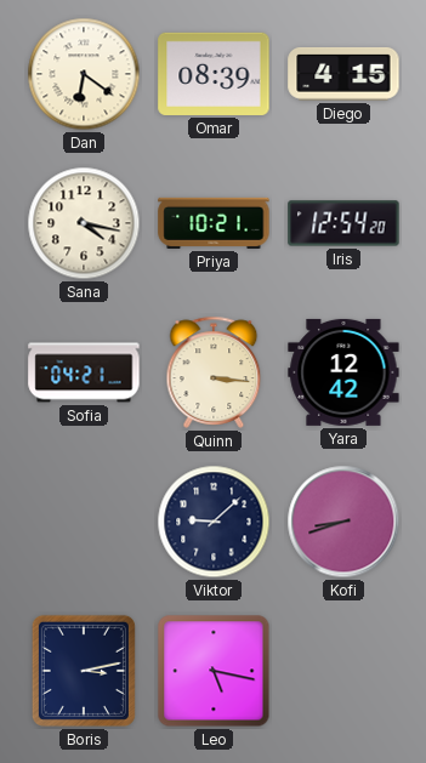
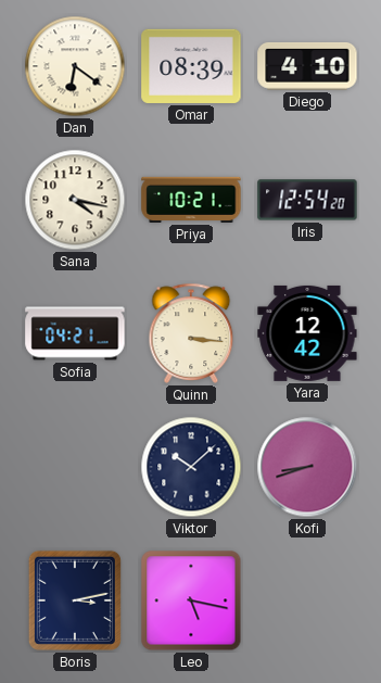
Diego: 4:15 -> 4:10 (307, 66)
Viktor: 9:08 -> 10:08 (191, 467)
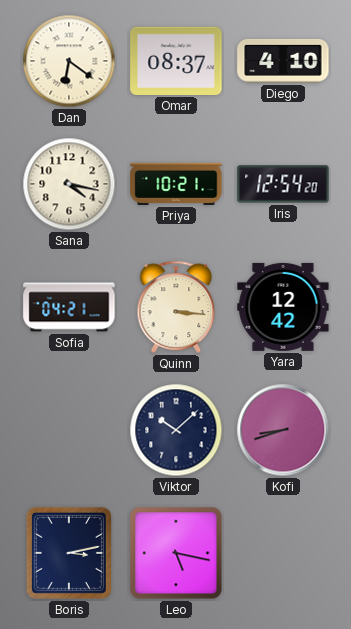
Omar: 08:39 -> 08:37 (176, 61)
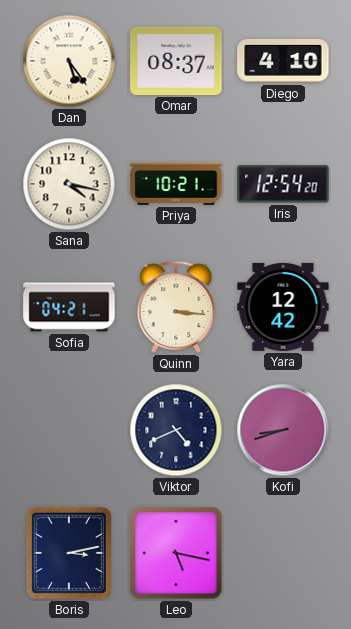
Dan: 6:21 -> 5:24 (69, 61)
Viktor: 10:08 -> 4:41 (176, 430)
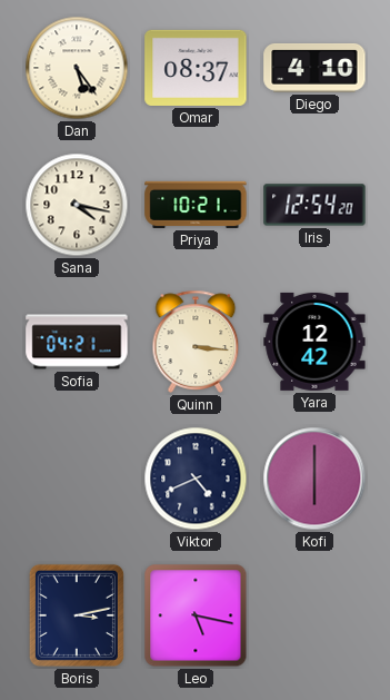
Kofi: 8:42 -> 6:00 (314, 479)
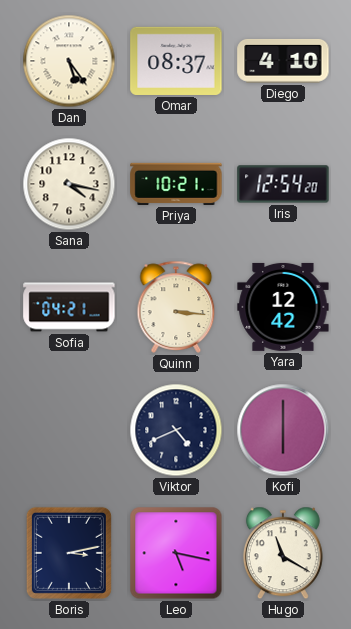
Hugo: none -> 11:20 (283, 553)
